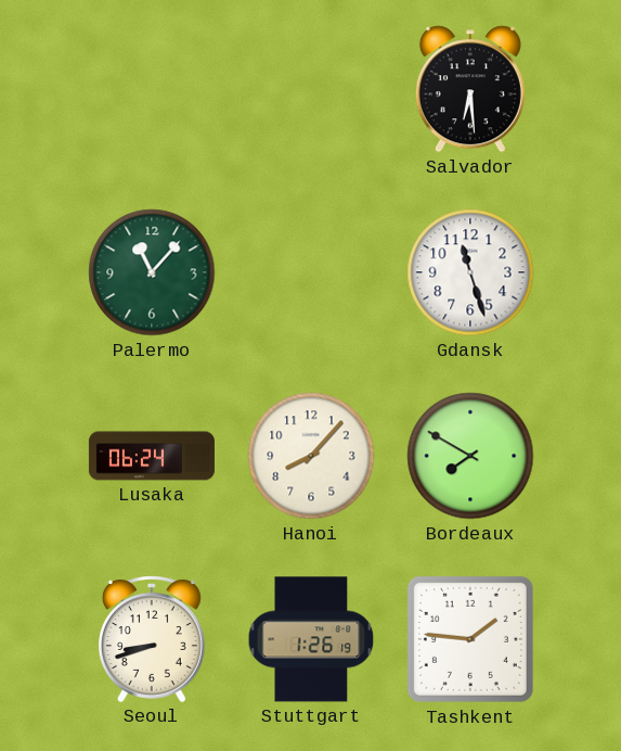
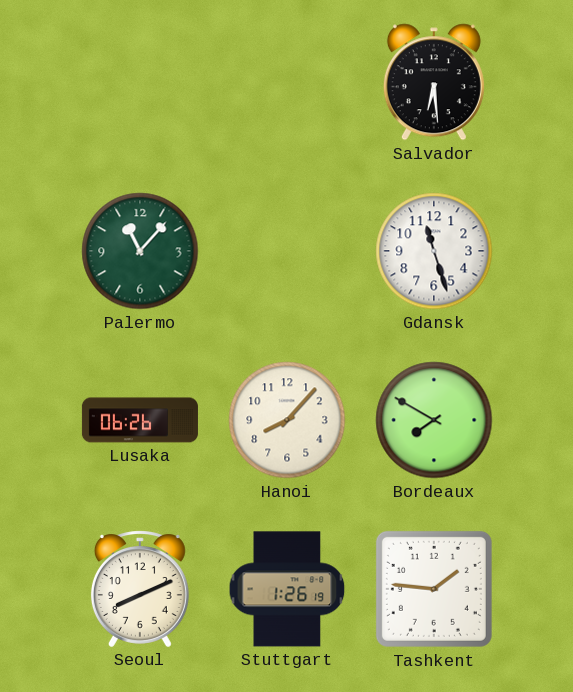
Lusaka: 06:24 -> 06:26 (140, 420)
Seoul: 8:42 -> 8:11 (140, 589)
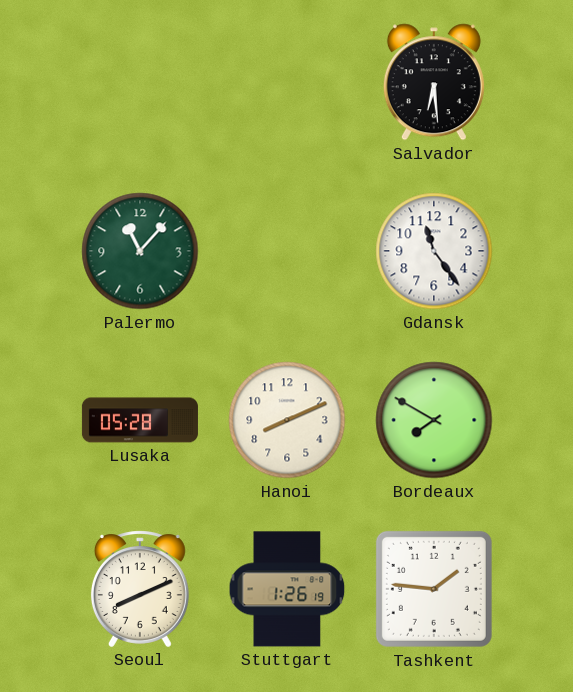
Gdansk: 11:27 -> 11:24 (434, 251)
Lusaka: 06:26 -> 05:28 (140, 420)
Hanoi: 8:07 -> 8:11 (287, 420)
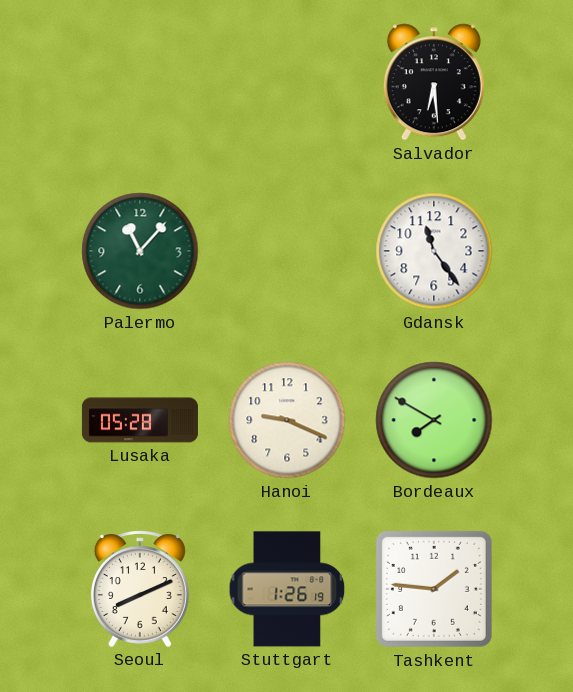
Hanoi: 8:11 -> 9:19 (287, 420)
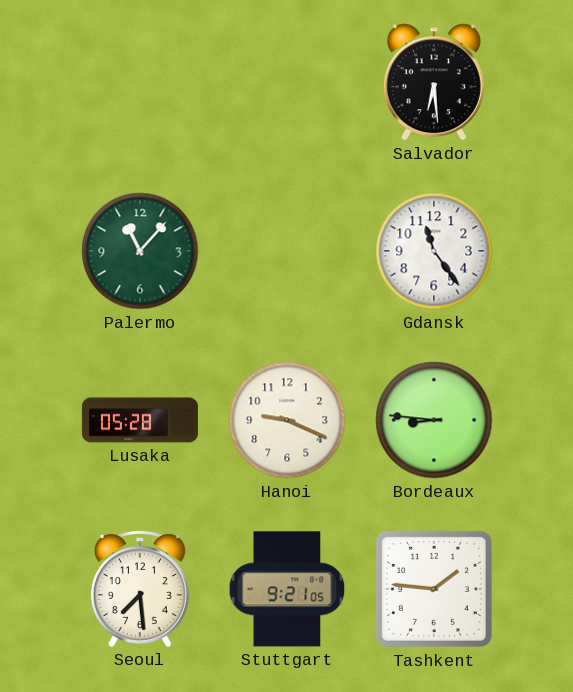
Bordeaux: 7:50 -> 8:46 (434, 420)
Seoul: 8:11 -> 7:29 (140, 589)
Stuttgart: 1:26 -> 9:21 (287, 589)
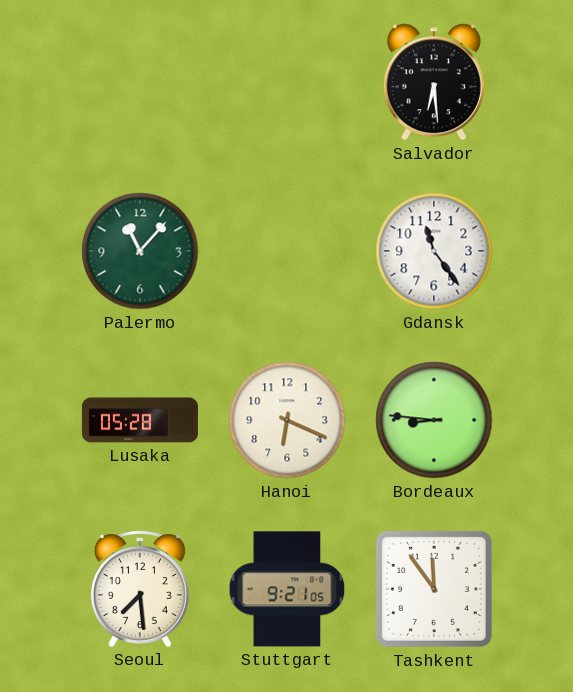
Hanoi: 9:19 -> 6:19 (287, 420)
Tashkent: 1:46 -> 11:54 (434, 589)
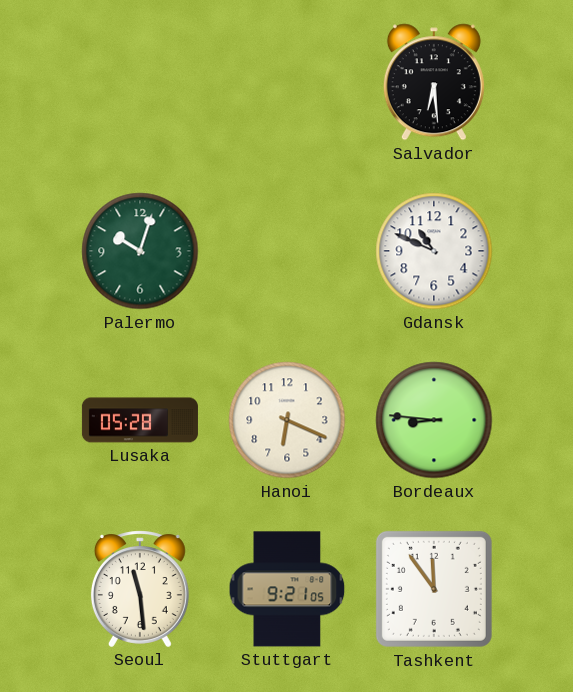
Palermo: 11:07 -> 10:03 (140, 251)
Gdansk: 11:24 -> 10:49 (434, 251)
Seoul: 7:29 -> 11:29 (140, 589)
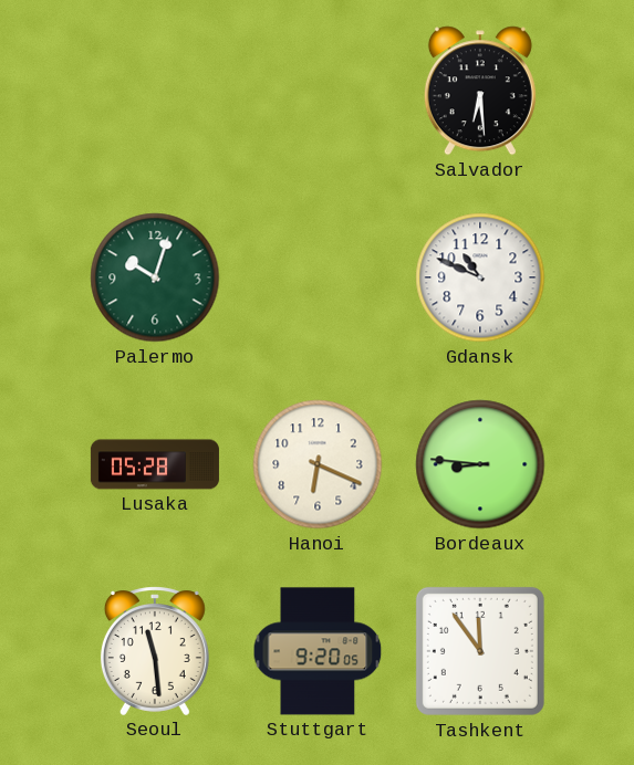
Stuttgart: 9:21 -> 9:20 (318, 651)
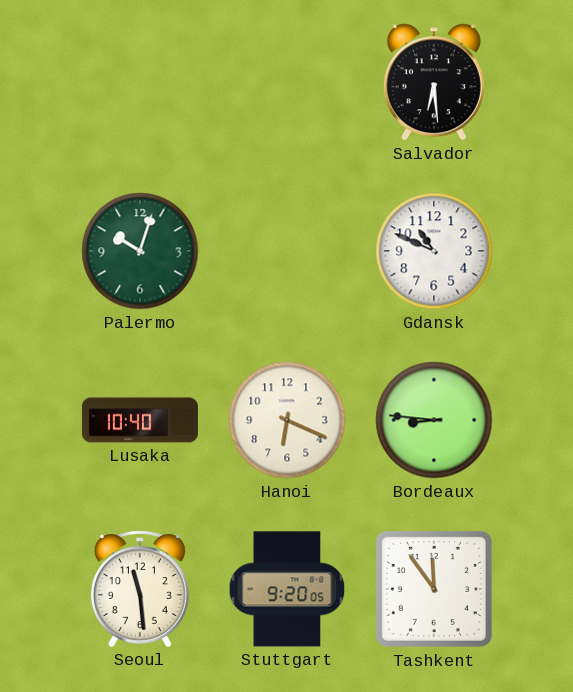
Lusaka: 05:28 -> 10:40 (140, 420)
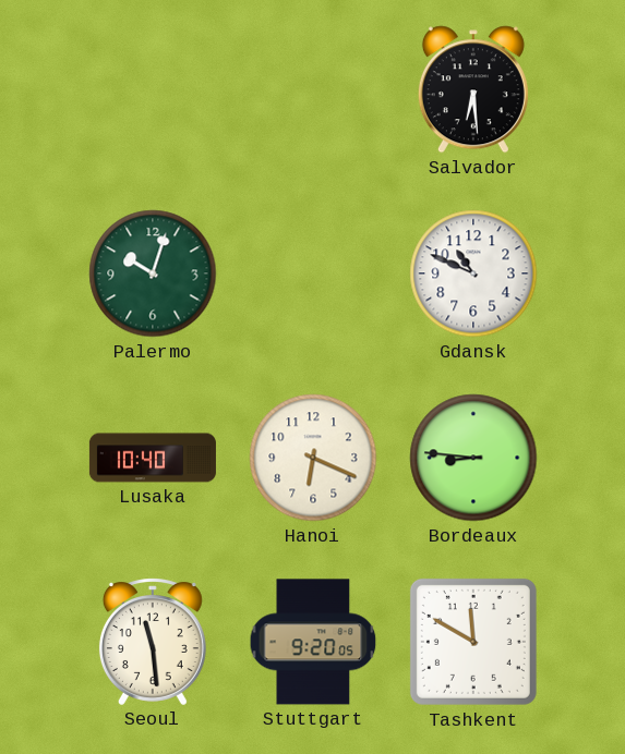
Tashkent: 11:54 -> 11:50 (473, 642)
